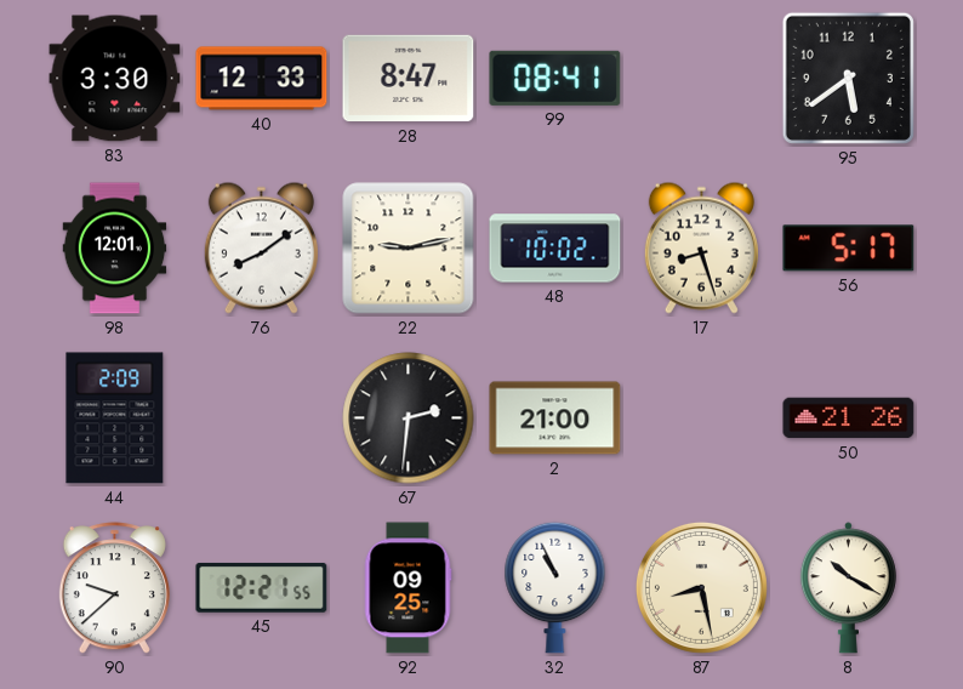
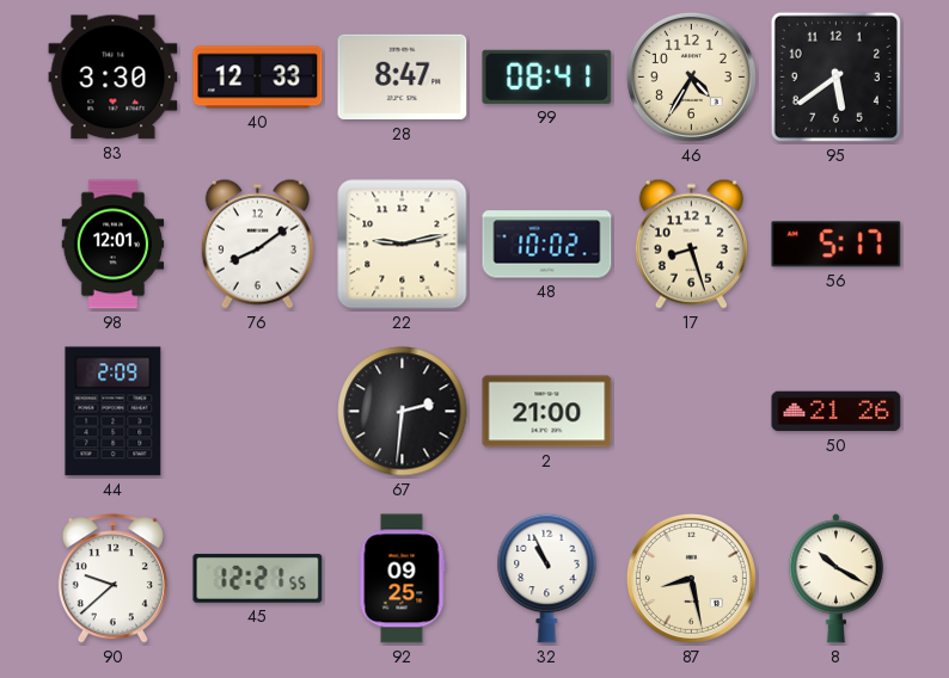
46: none -> 4:35 (691, 76)
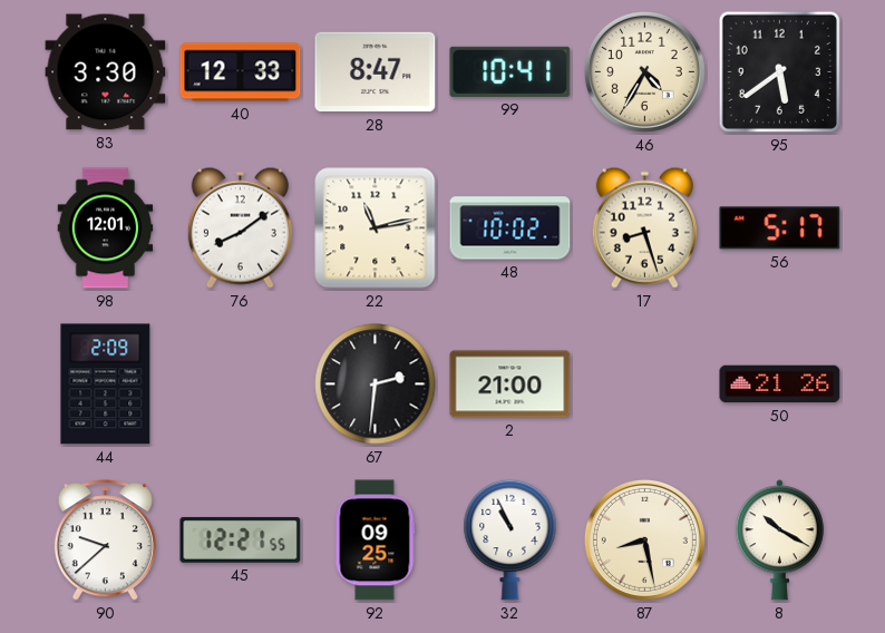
99: 08:41 -> 10:41 (510, 71)
22: 9:13 -> 11:13 (376, 228)
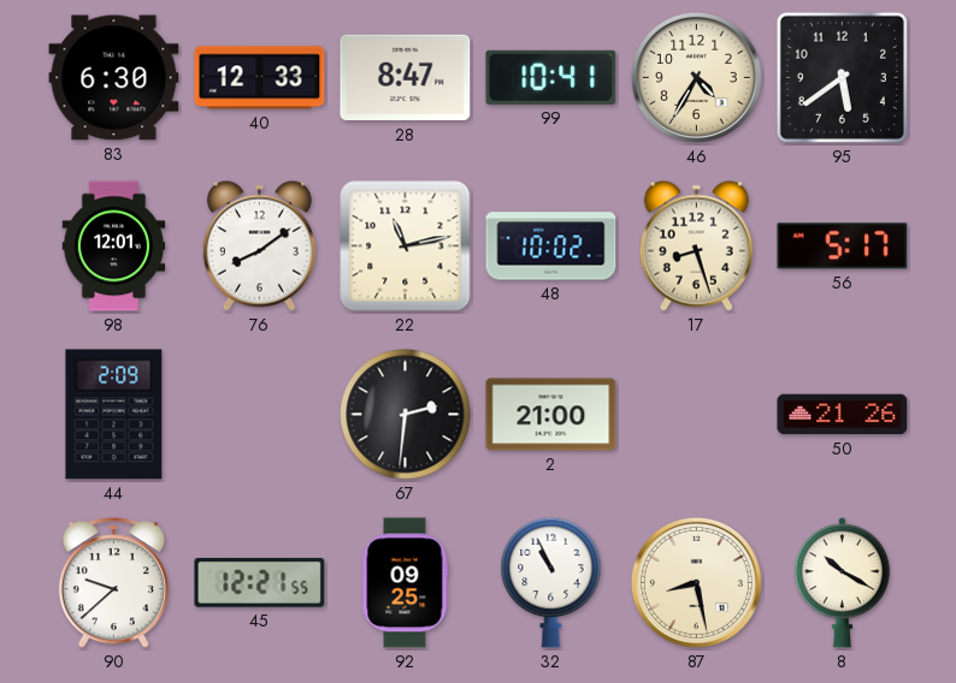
83: 3:30 -> 6:30 (114, 78)
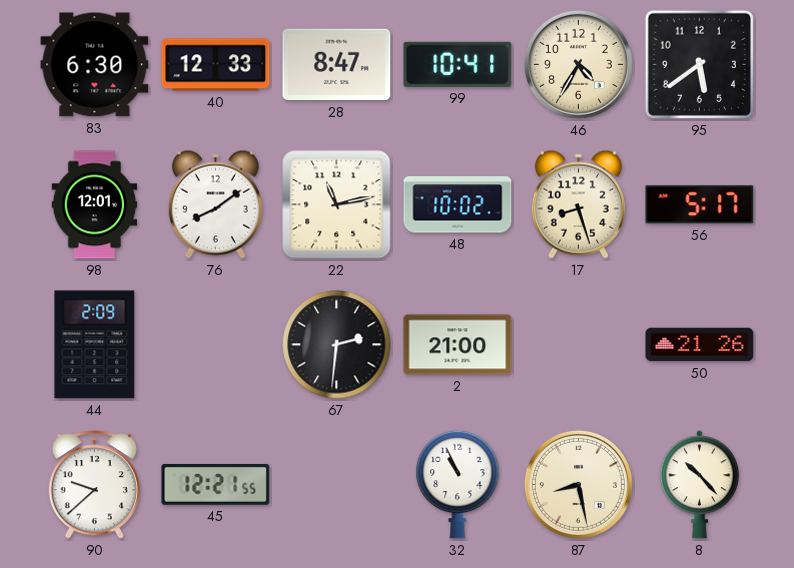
92: 09:25 -> none (405, 583)
8: 10:20 -> 10:23 (699, 485)
